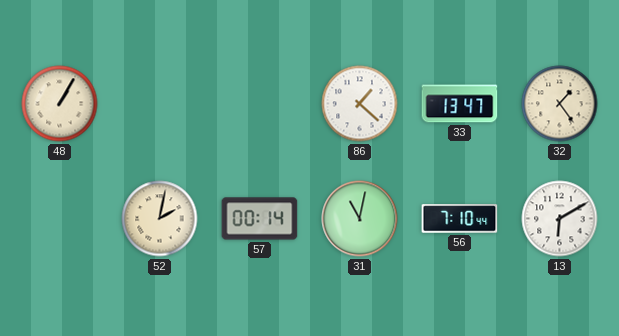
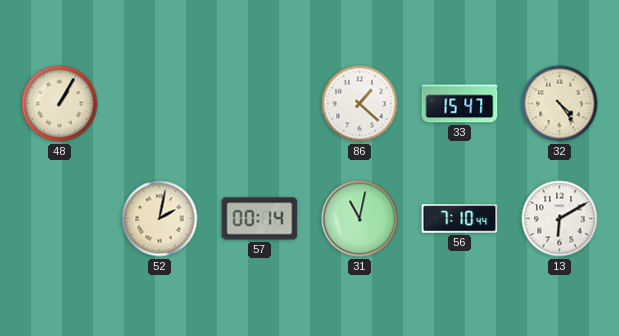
33: 13:47 -> 15:47 (460, 104)
32: 1:24 -> 4:24 (560, 104)
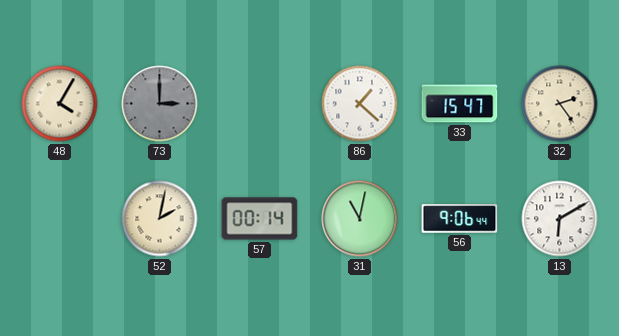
48: 1:05 -> 4:05 (60, 104)
73: none -> 3:00 (160, 104)
32: 4:24 -> 2:24 (560, 104)
56: 7:10 -> 9:06 (460, 219)
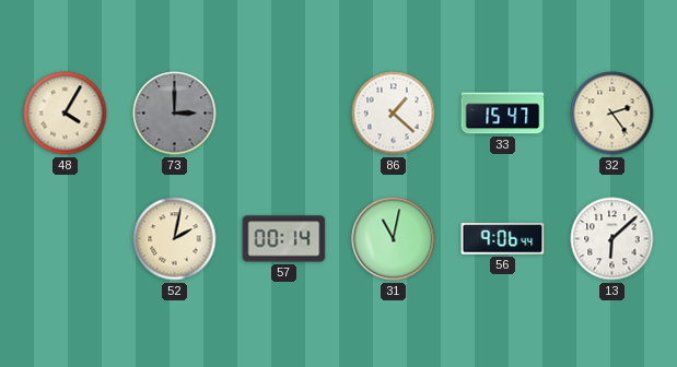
13: 6:10 -> 6:08 (612, 239)
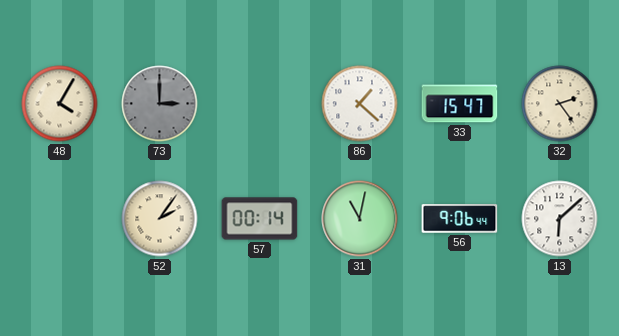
52: 2:02 -> 2:06 (160, 219)
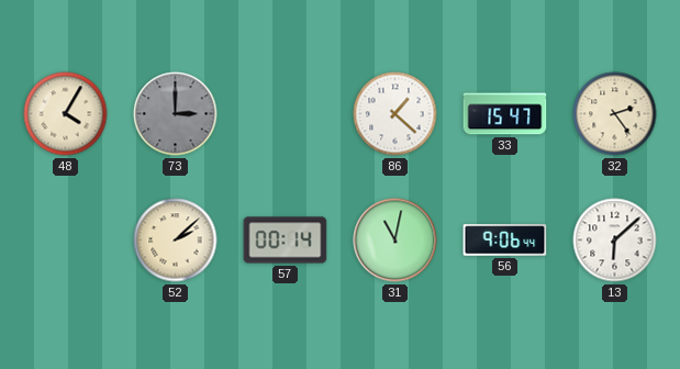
52: 2:06 -> 2:08 (176, 241)
